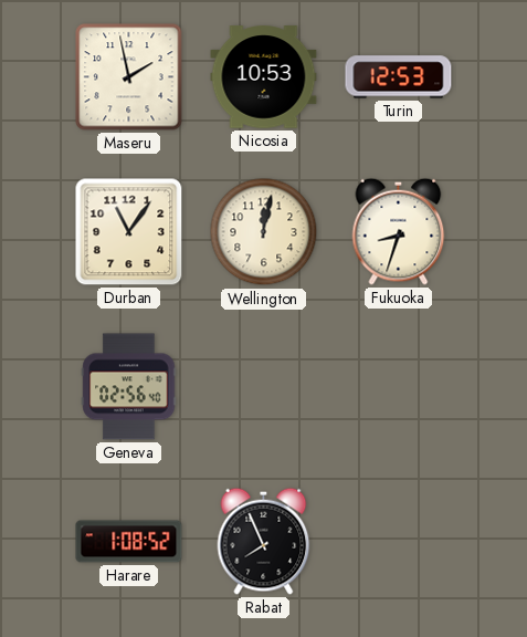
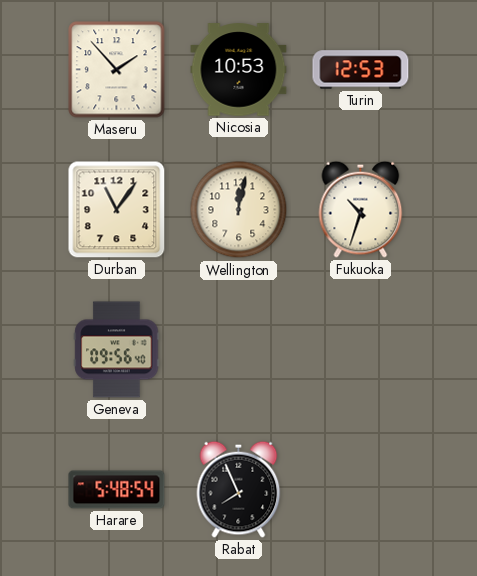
Maseru: 1:58 -> 1:53 (117, 70)
Fukuoka: 8:33 -> 10:33 (361, 209)
Geneva: 02:56 -> 09:56 (117, 350)
Harare: 1:08 -> 5:48 (117, 490)
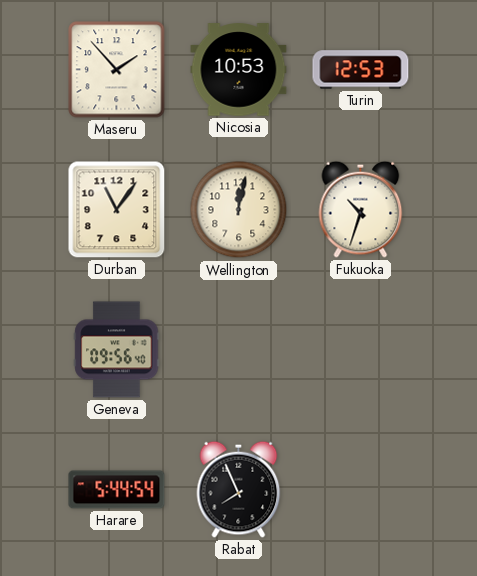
Harare: 5:48 -> 5:44 (117, 490)
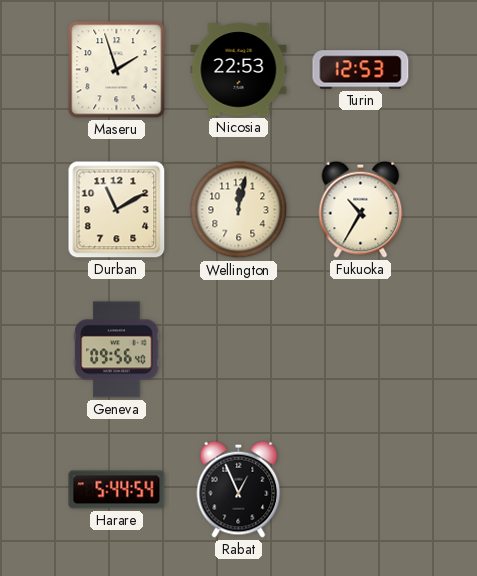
Maseru: 1:53 -> 1:57 (117, 70)
Nicosia: 10:53 -> 22:53 (239, 70)
Durban: 11:06 -> 11:10 (117, 210)
Fukuoka: 10:33 -> 10:35 (361, 209)
Rabat: 7:56 -> 12:56 (239, 489)
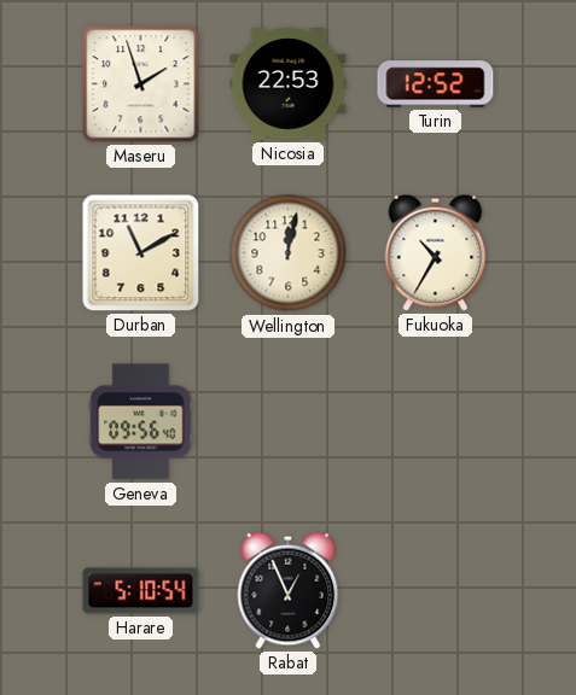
Turin: 12:53 -> 12:52 (436, 84)
Harare: 5:44 -> 5:10 (141, 591)
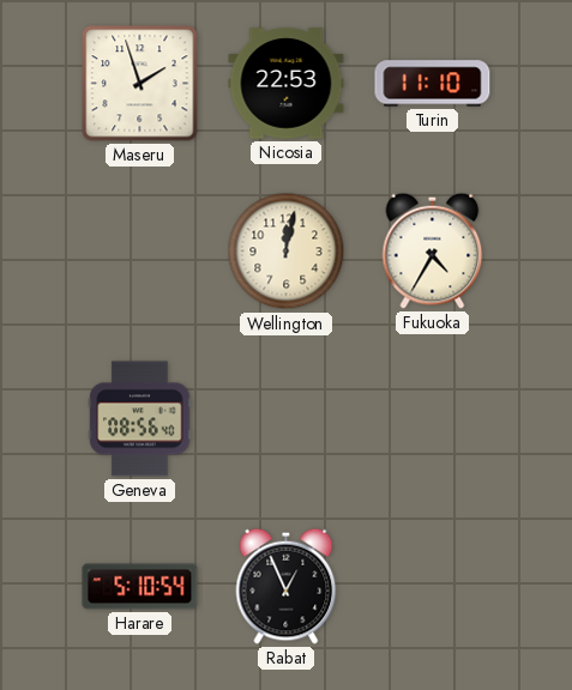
Turin: 12:52 -> 11:10 (433, 84)
Durban: 11:10 -> none (141, 253)
Fukuoka: 10:35 -> 4:35 (433, 250)
Geneva: 09:56 -> 08:56 (140, 419)
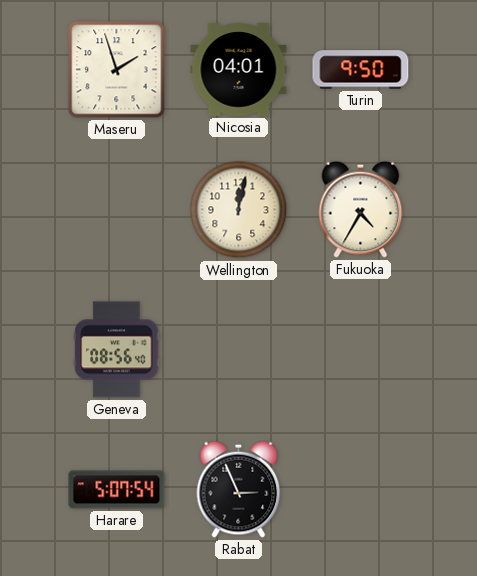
Nicosia: 22:53 -> 04:01 (239, 70)
Turin: 11:10 -> 9:50 (361, 70)
Harare: 5:10 -> 5:07 (117, 490)
Rabat: 12:56 -> 2:56 (239, 489)
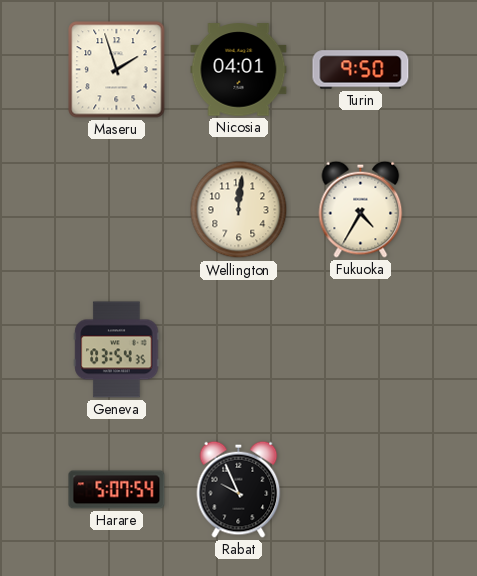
Wellington: 12:02 -> 12:01 (239, 210)
Geneva: 08:56 -> 03:54 (117, 350)
Rabat: 2:56 -> 9:56 (239, 489)
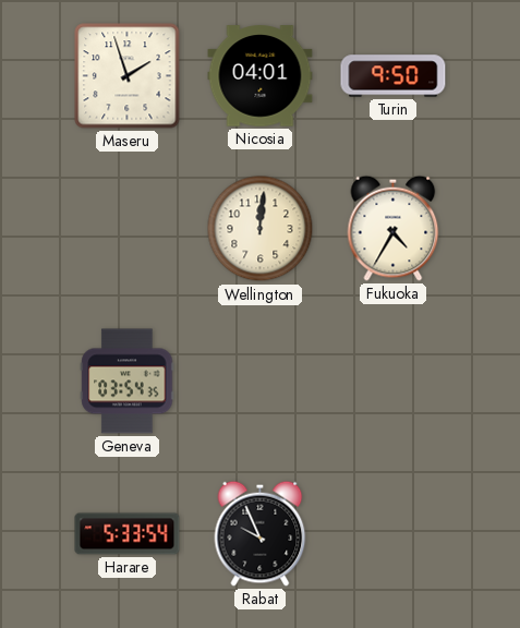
Harare: 5:07 -> 5:33 (128, 534)
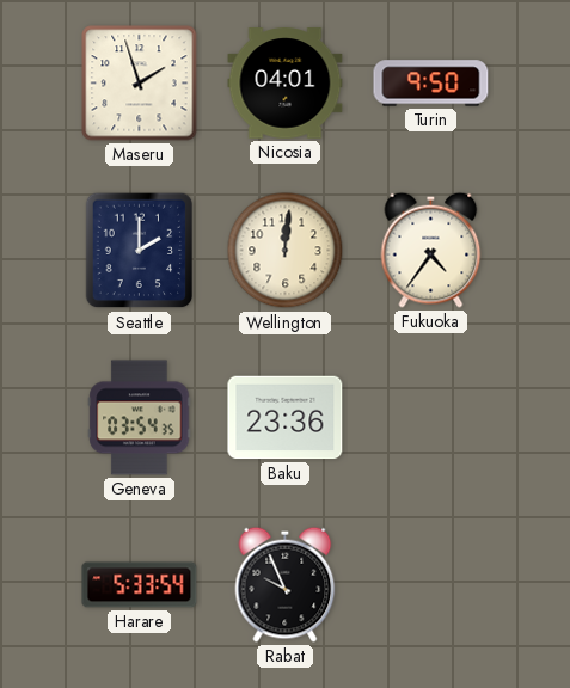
Seattle: none -> 2:00 (140, 251)
Fukuoka: 4:35 -> 4:36 (431, 250)
Baku: none -> 23:36 (286, 418)
